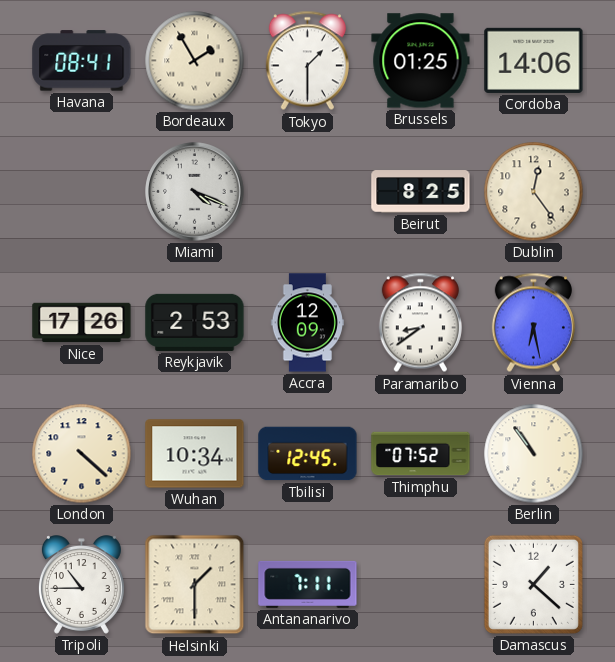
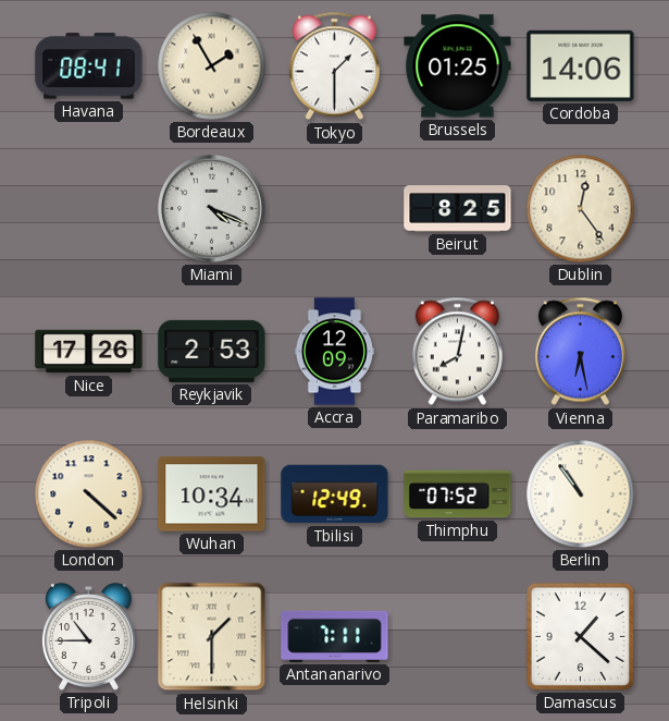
Paramaribo: 8:39 -> 8:02 (457, 352)
Tbilisi: 12:45 -> 12:49 (335, 494)
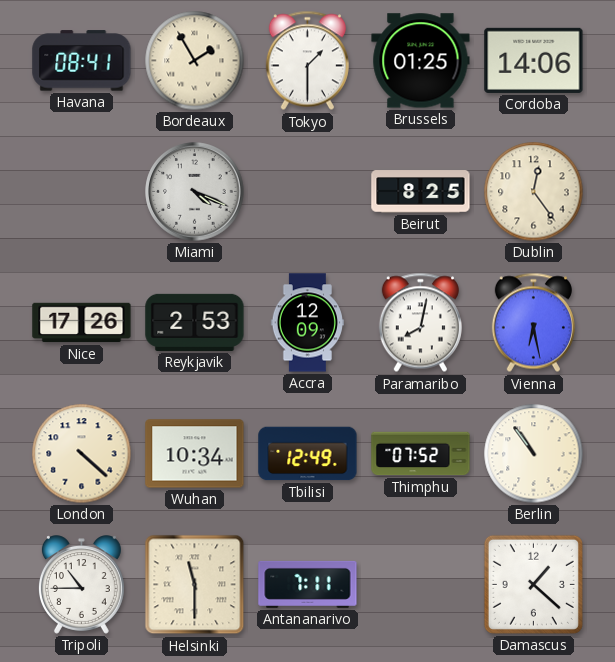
Helsinki: 1:30 -> 11:30 (195, 585)
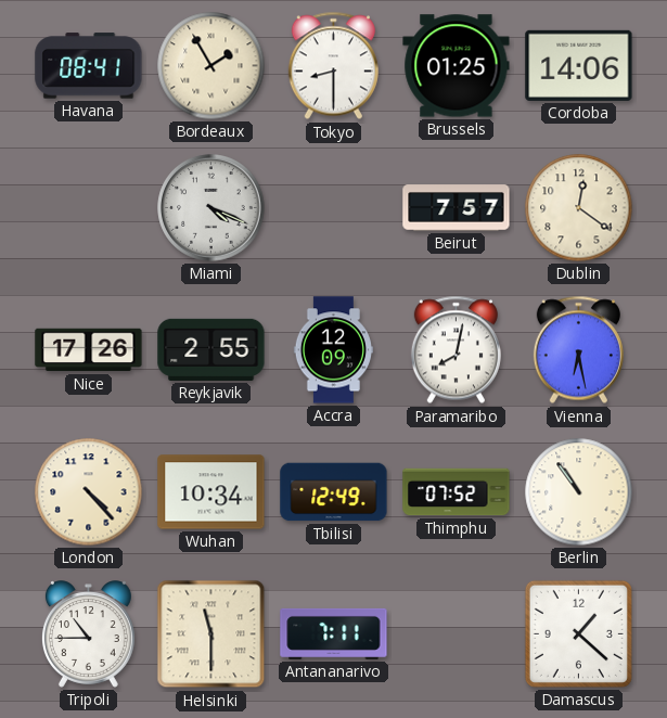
Tokyo: 1:30 -> 8:30 (333, 66)
Beirut: 8:25 -> 7:57 (457, 208)
Dublin: 12:24 -> 12:21 (579, 208)
Reykjavik: 2:53 -> 2:55 (211, 349)
London: 4:22 -> 4:23 (89, 492)
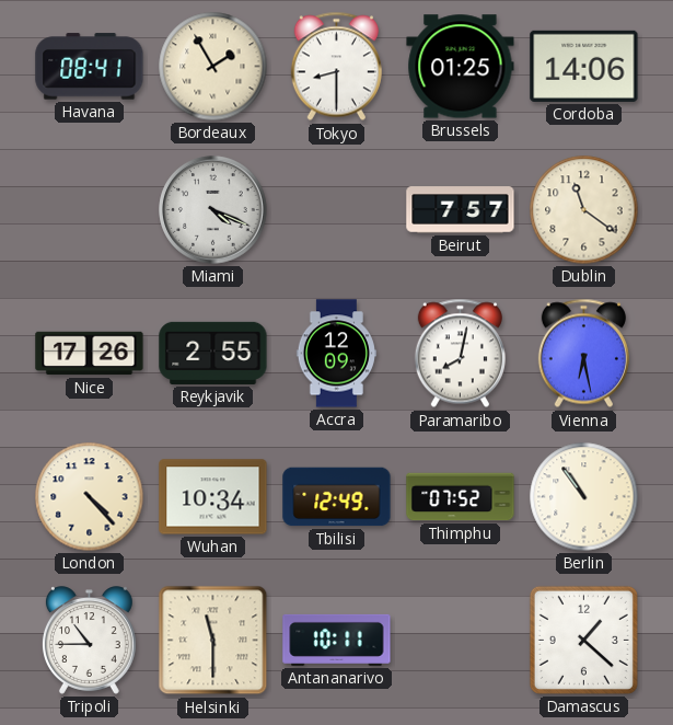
Dublin: 12:21 -> 11:21 (584, 210)
Antananarivo: 7:11 -> 10:11 (337, 640)
